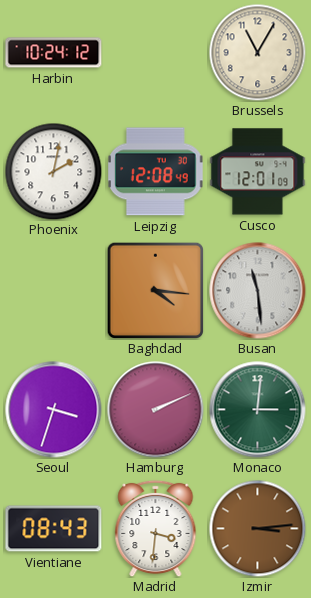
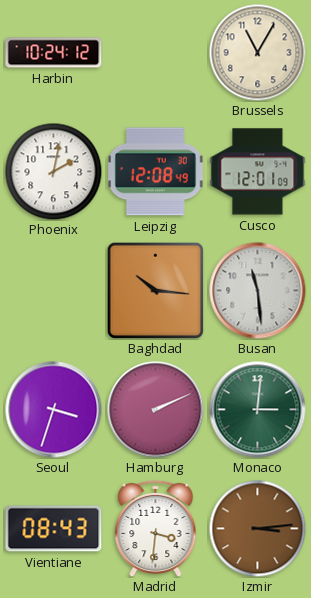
Baghdad: 4:16 -> 10:16 (155, 290)
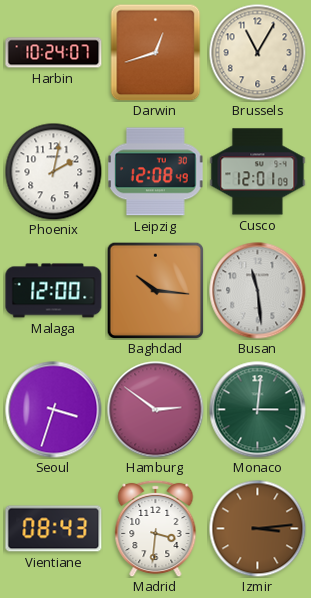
Harbin: 10:24:12 -> 10:24:07 (54, 53)
Darwin: none -> 12:42 (156, 52)
Malaga: none -> 12:00 (54, 291)
Hamburg: 2:11 -> 2:51 (156, 410)
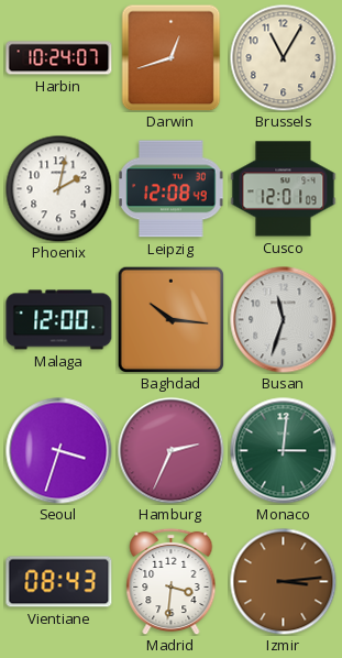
Busan: 11:29 -> 11:33 (284, 320)
Hamburg: 2:51 -> 2:34 (172, 451)
